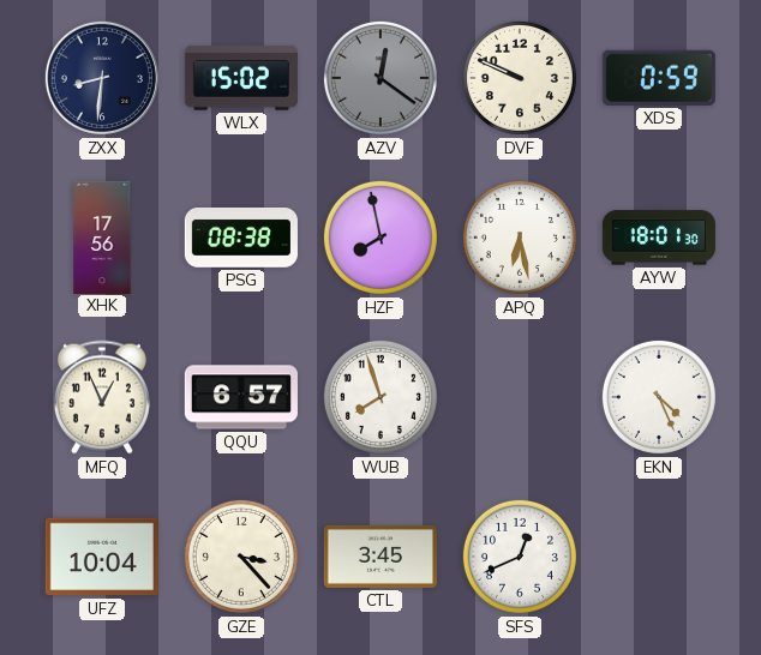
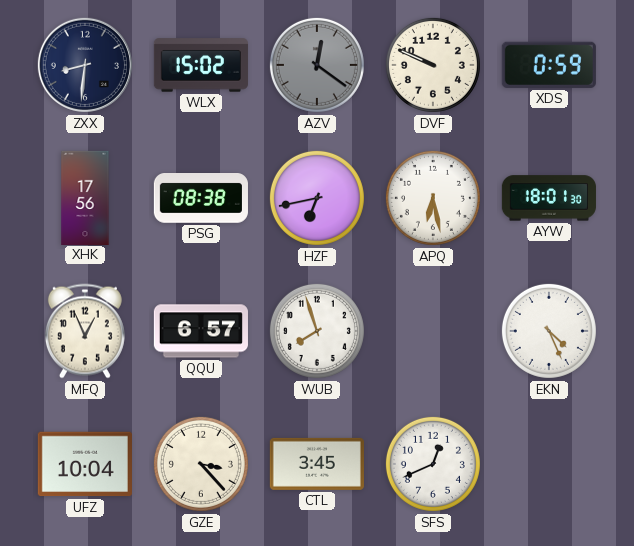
HZF: 7:58 -> 6:43 (317, 198)
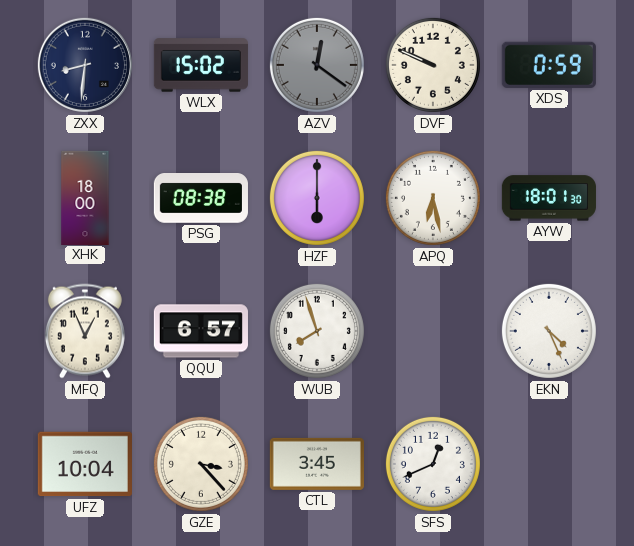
XHK: 17:56 -> 18:00 (85, 197)
HZF: 6:43 -> 6:00 (317, 198)
